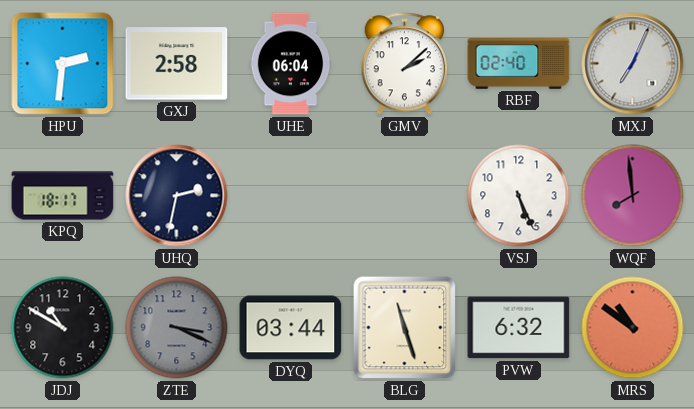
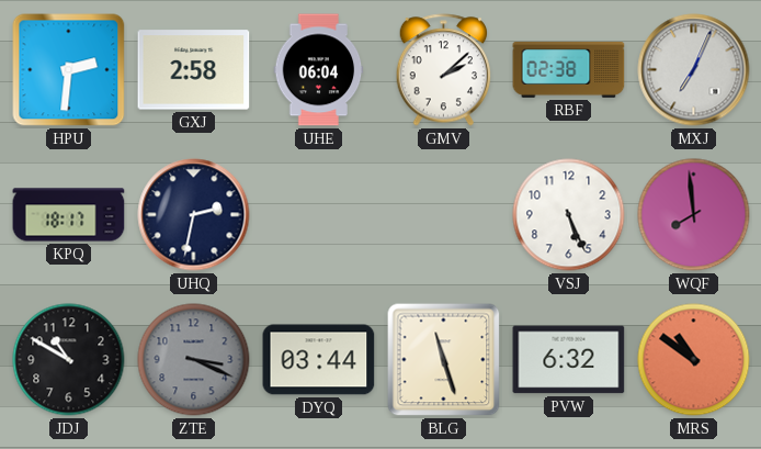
RBF: 02:40 -> 02:38 (569, 70)
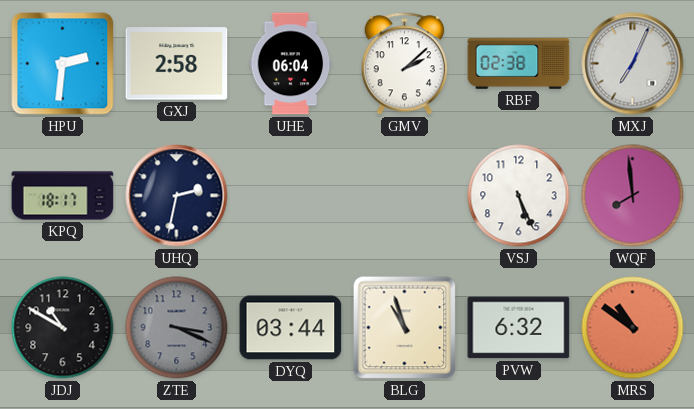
BLG: 11:27 -> 10:57 (405, 328)
